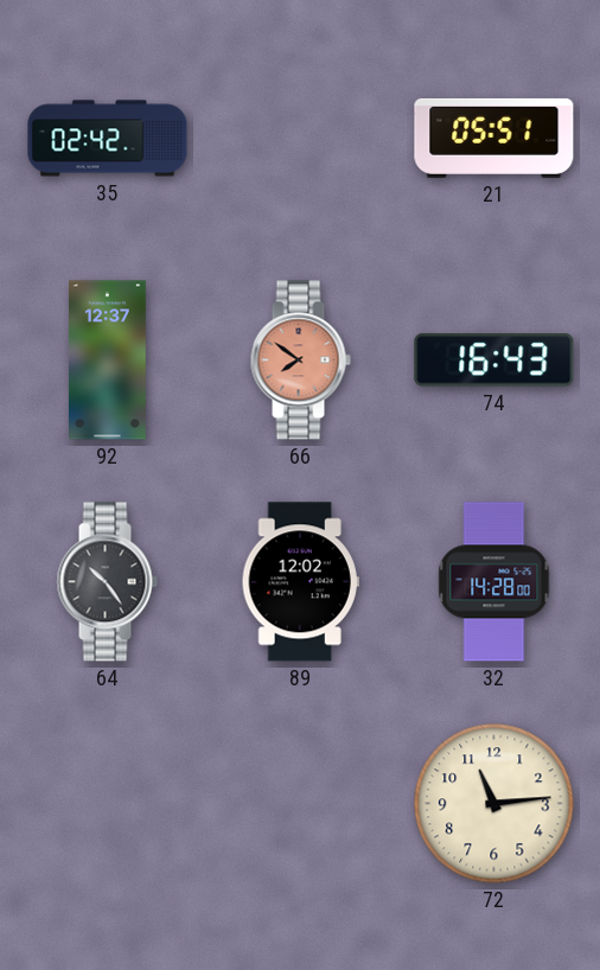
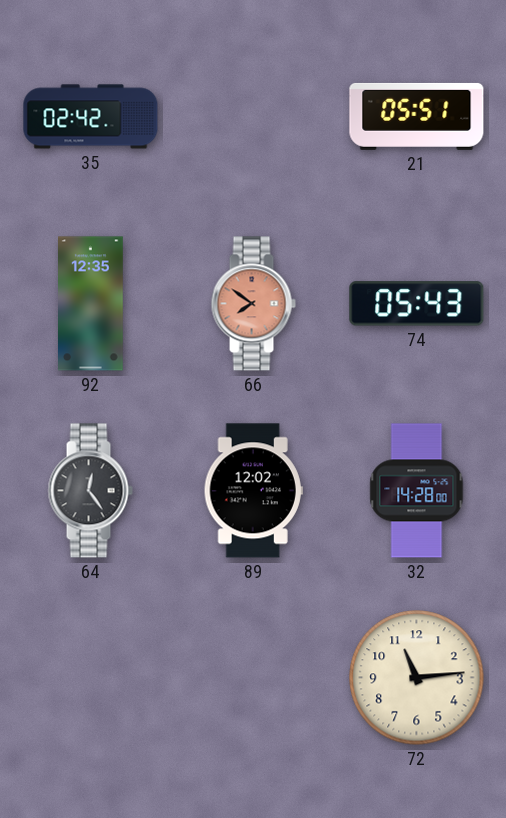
92: 12:37 -> 12:35 (91, 304)
74: 16:43 -> 05:43 (417, 304)
64: 10:24 -> 12:24 (90, 491)
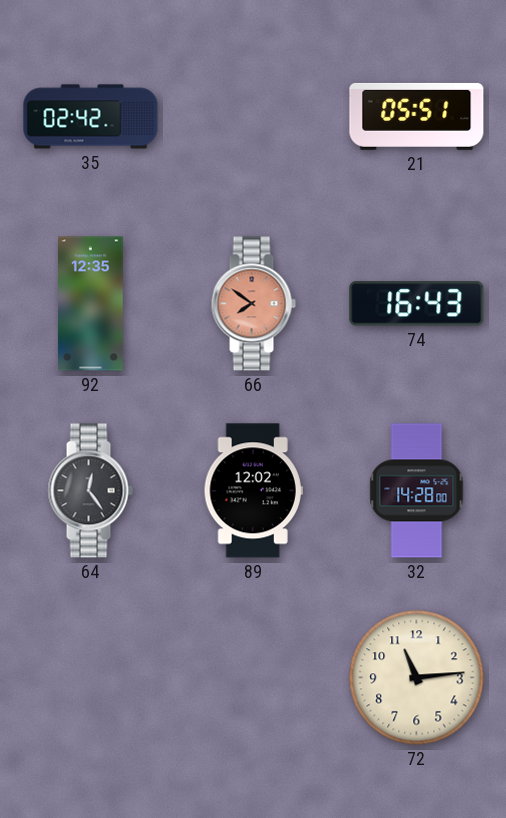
74: 05:43 -> 16:43 (417, 304)
